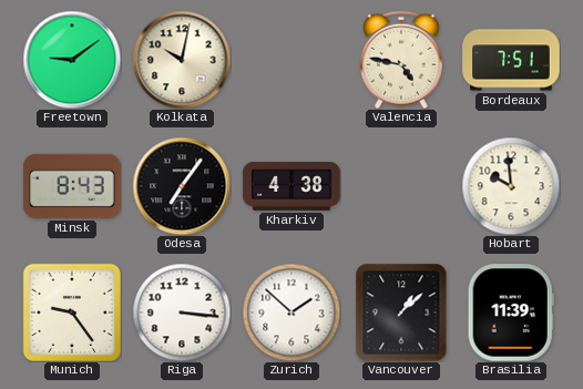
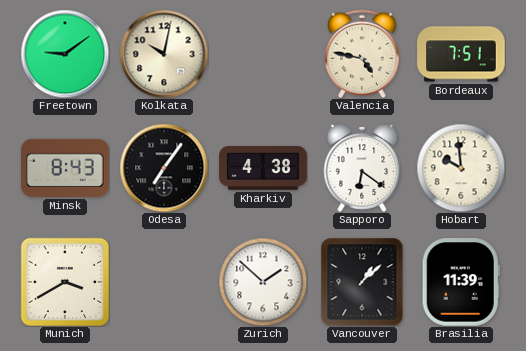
Sapporo: none -> 6:21 (362, 169)
Munich: 9:24 -> 3:40 (64, 281)
Riga: 3:16 -> none (182, 313)
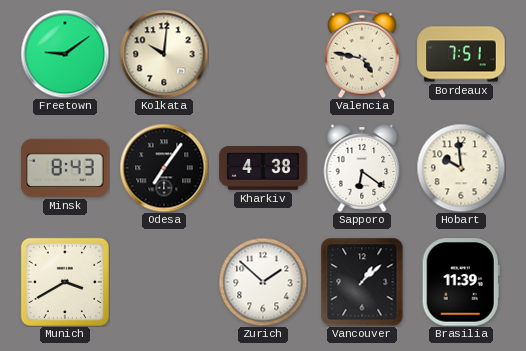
Kolkata: 10:02 -> 10:01 (164, 54)
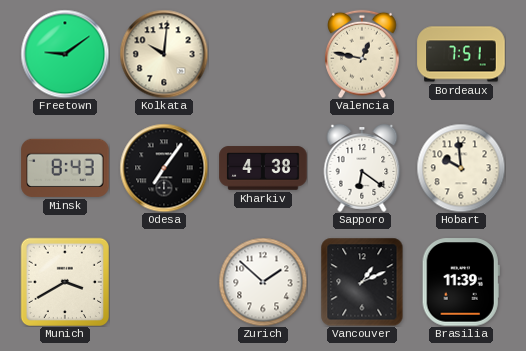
Valencia: 4:47 -> 12:47 (363, 54)
Vancouver: 1:08 -> 1:11 (362, 282)
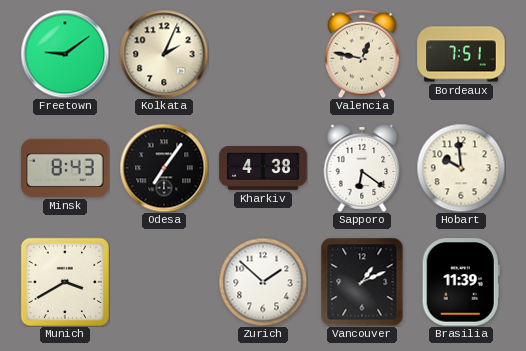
Kolkata: 10:01 -> 2:04 (164, 54)
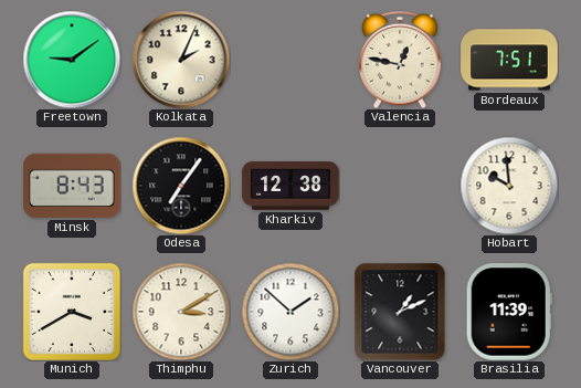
Kharkiv: 4:38 -> 12:38 (290, 186)
Sapporo: 6:21 -> none (362, 169)
Thimphu: none -> 3:10 (181, 312)
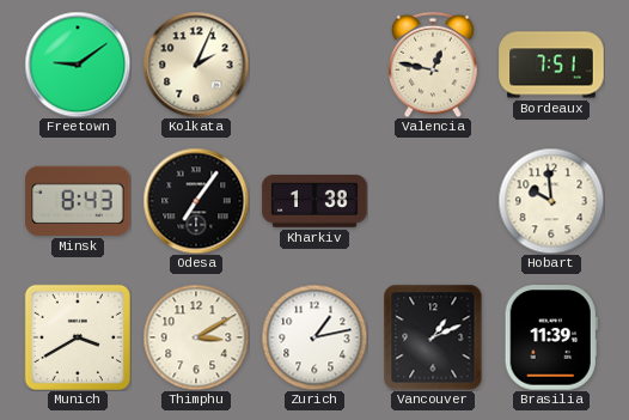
Kharkiv: 12:38 -> 1:38 (314, 201)
Zurich: 1:52 -> 1:13 (314, 337)
